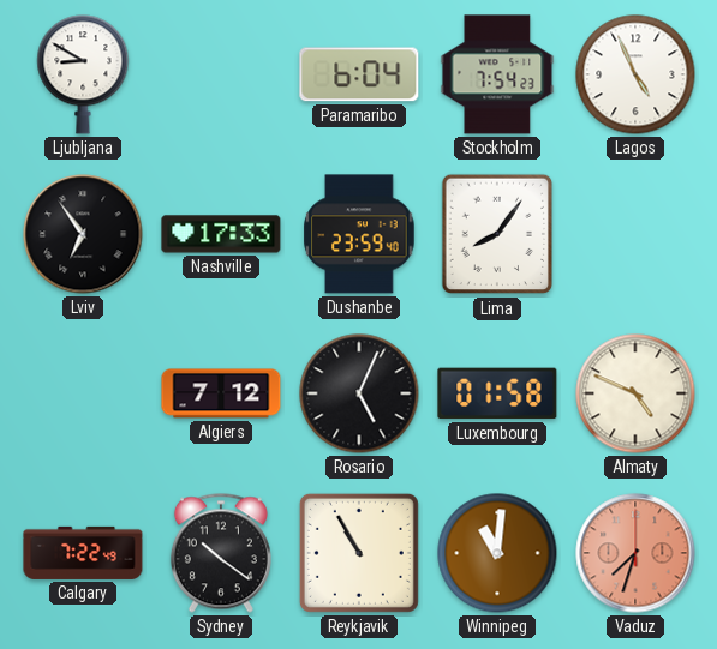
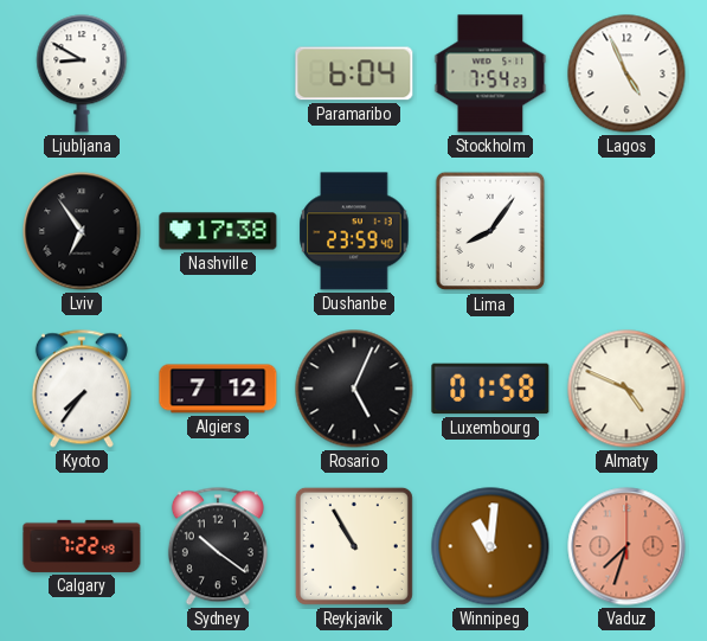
Nashville: 17:33 -> 17:38 (218, 231)
Kyoto: none -> 7:36 (82, 389)
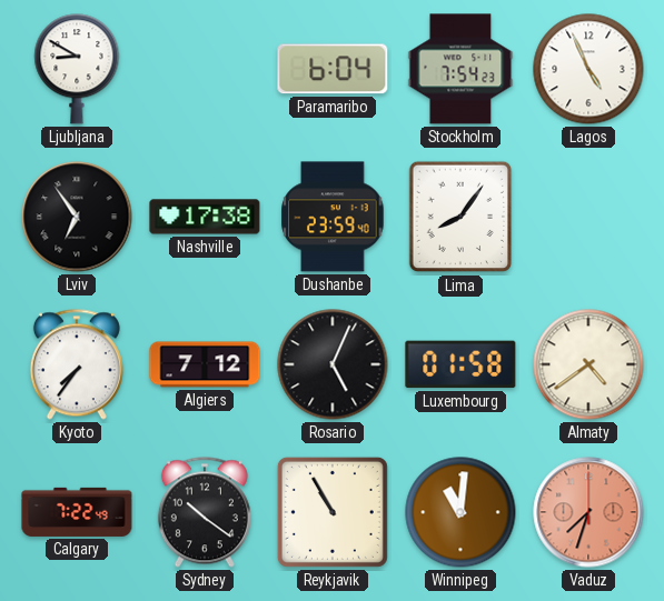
Almaty: 4:49 -> 4:39 (588, 364)
